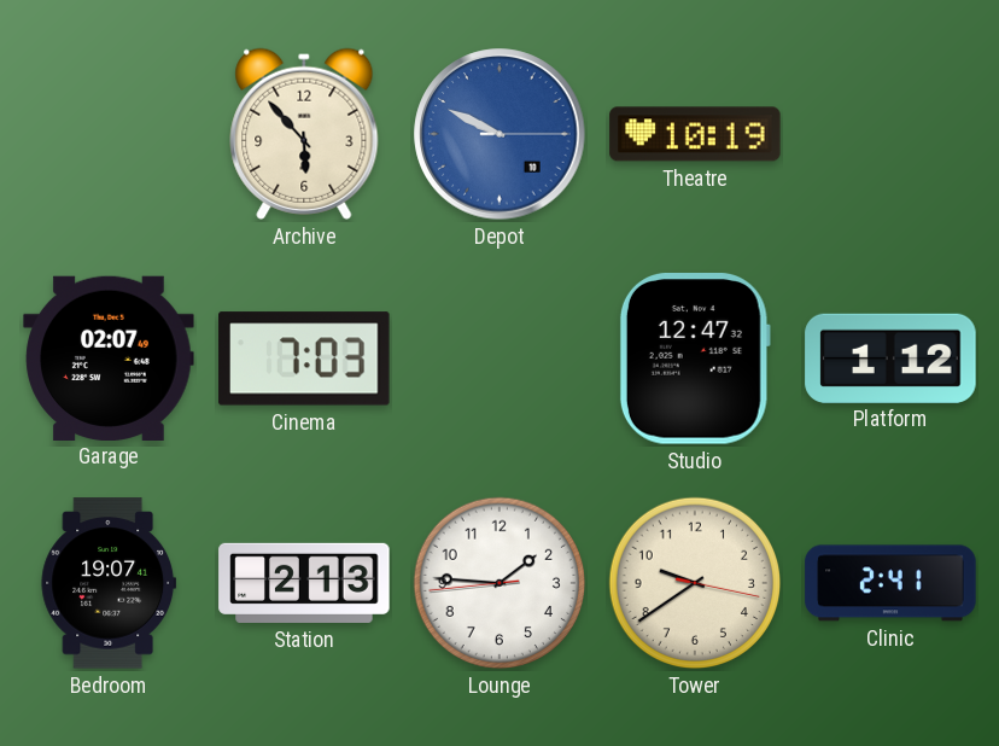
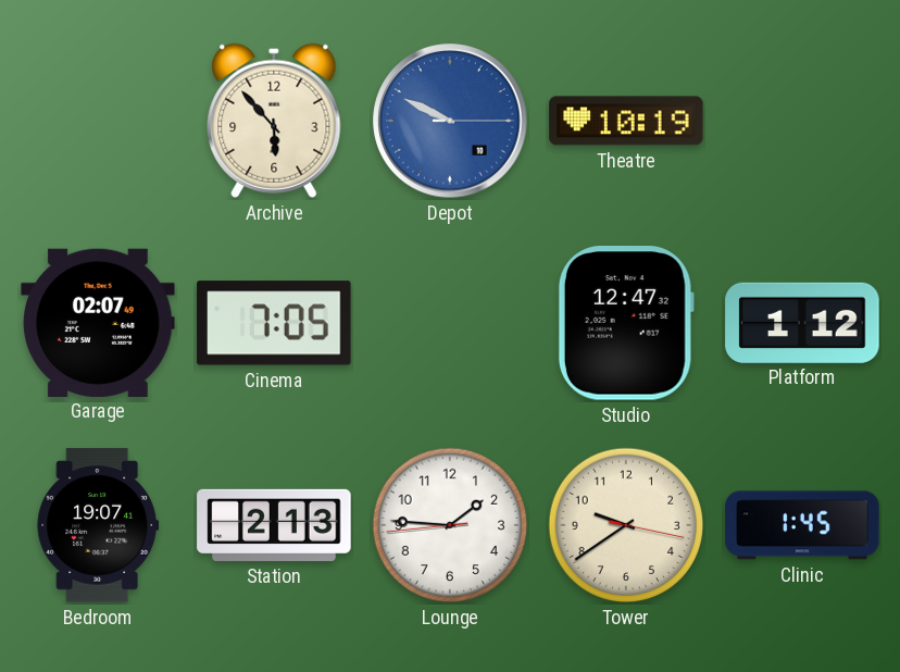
Cinema: 7:03 -> 7:05 (274, 323)
Clinic: 2:41 -> 1:45 (802, 525)
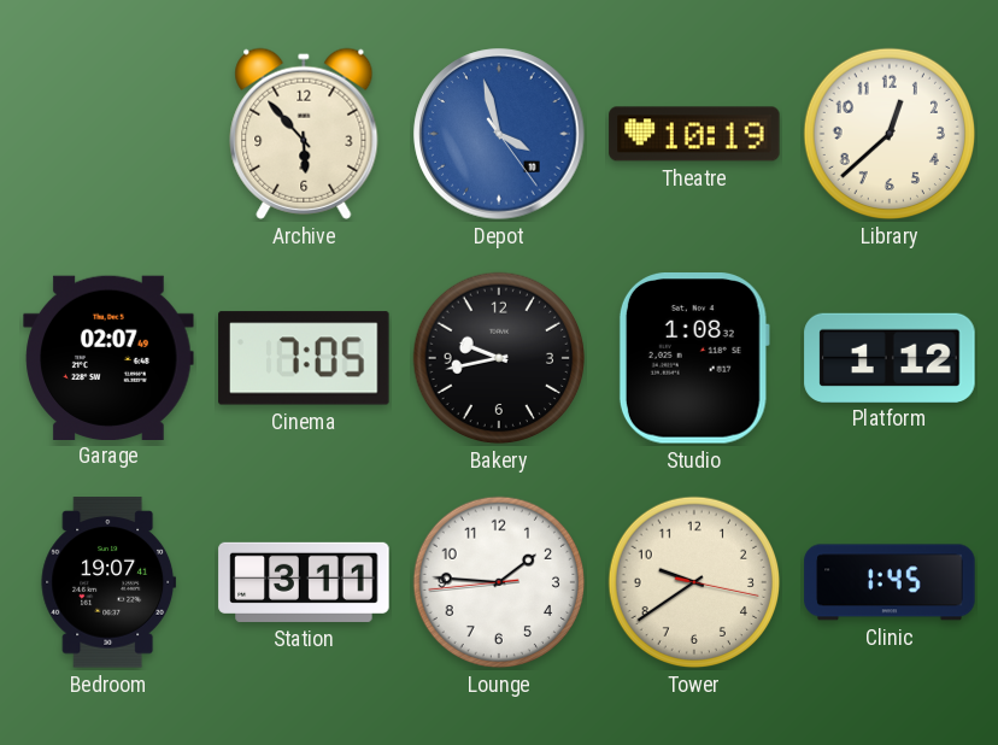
Depot: 9:49 -> 3:57 (499, 134)
Library: none -> 12:38 (890, 134)
Bakery: none -> 9:43 (499, 358)
Studio: 12:47 -> 1:08 (694, 358)
Station: 2:13 -> 3:11 (304, 582)
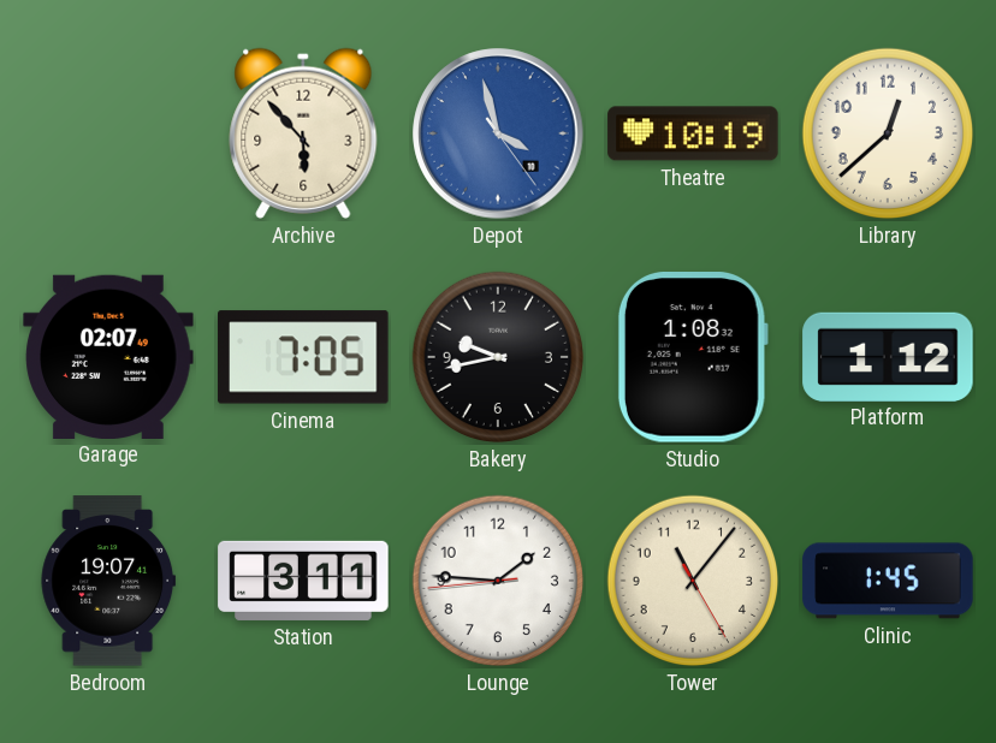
Tower: 9:39 -> 11:06 (693, 581)
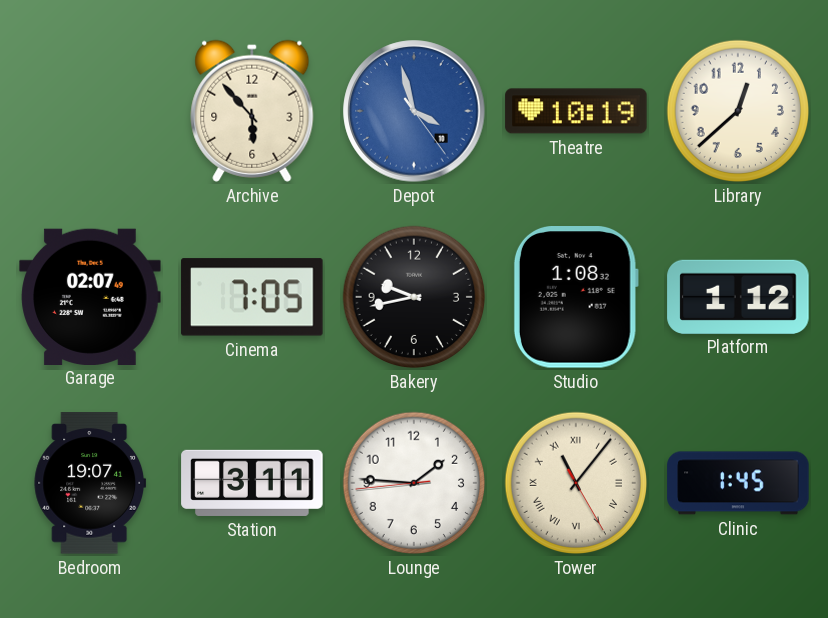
Tower numerals: Arabic -> Roman (576, 483)
